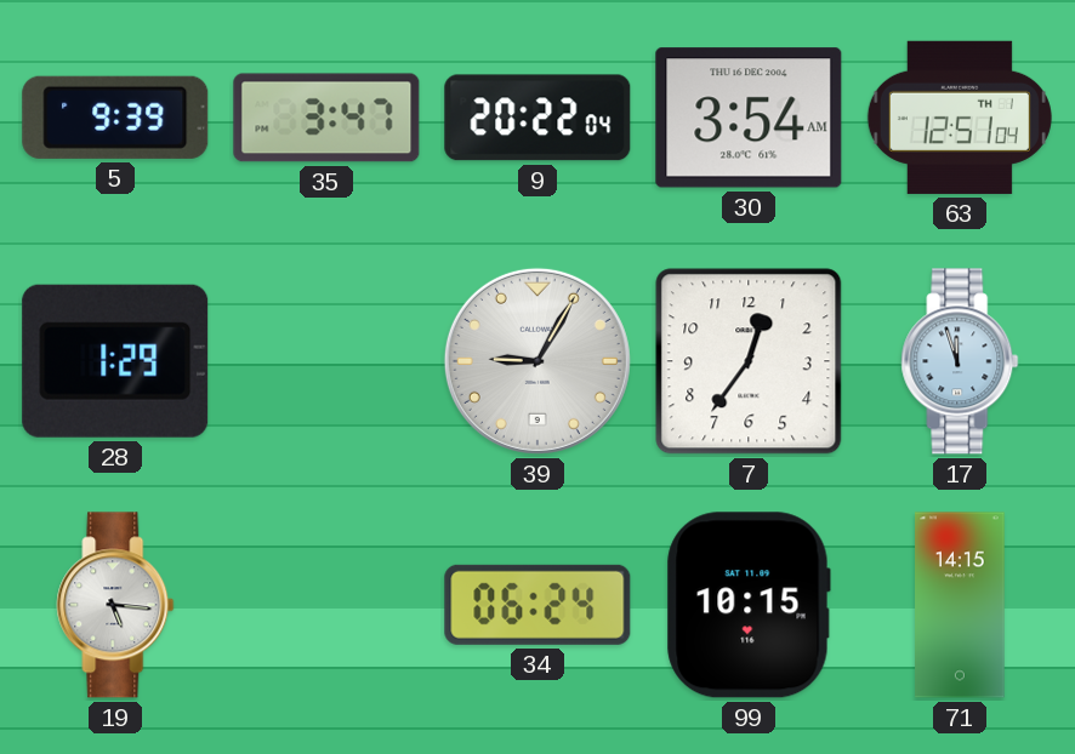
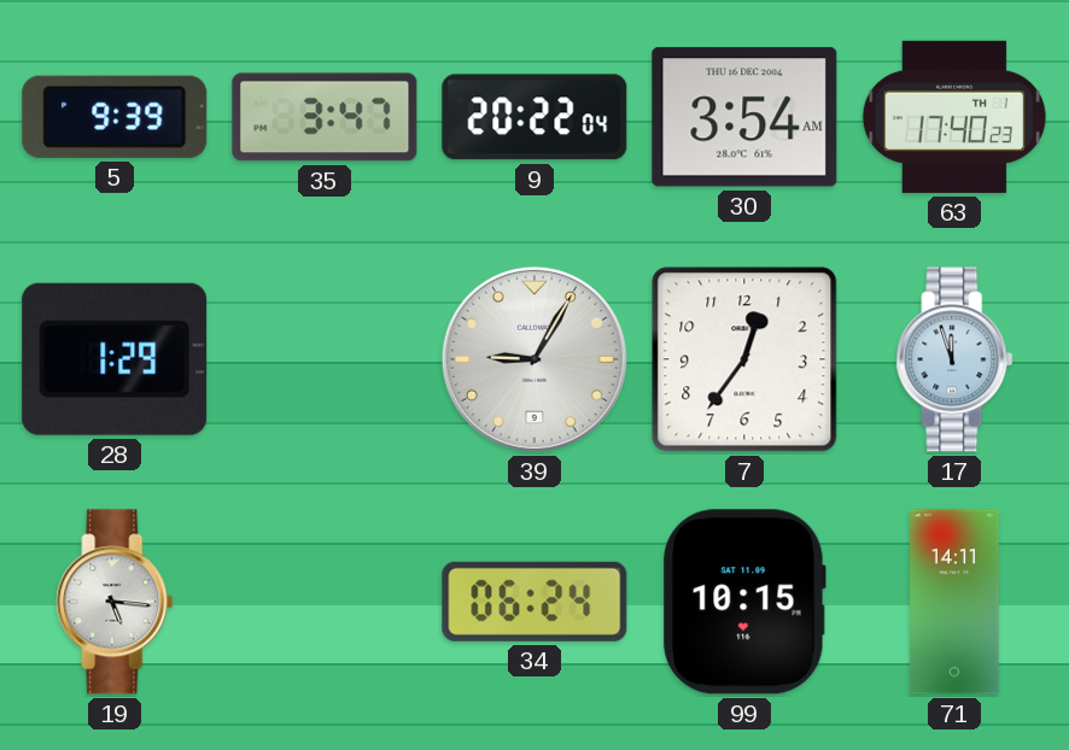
63: 12:51 -> 17:40 (954, 117)
71: 14:15 -> 14:11 (954, 602)
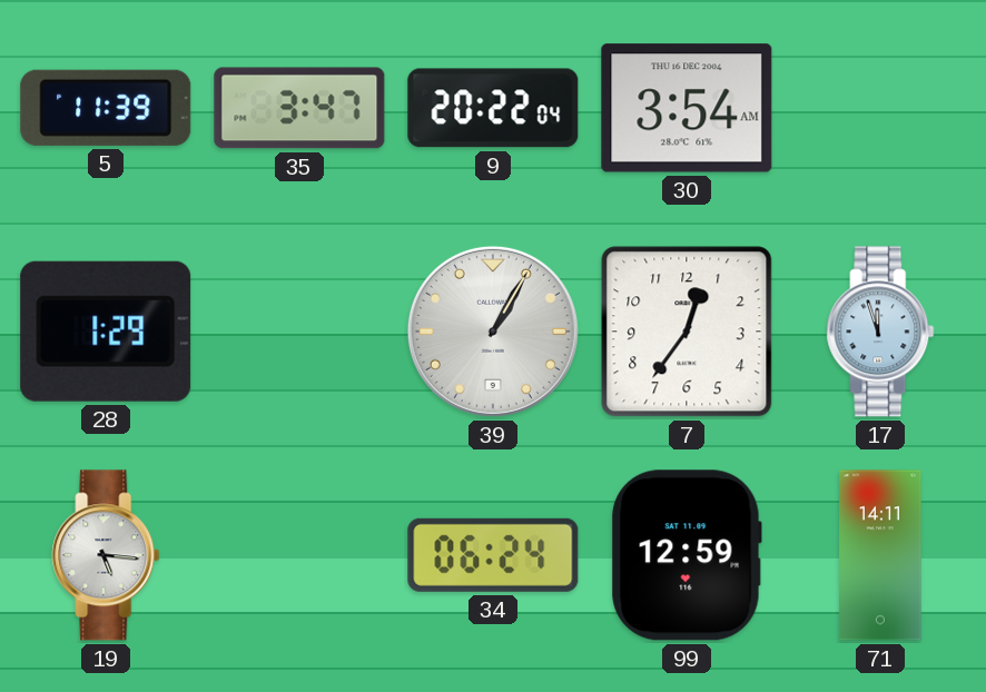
5: 9:39 -> 11:39 (106, 108)
63: 17:40 -> none (954, 117)
39: 9:05 -> 1:05 (493, 332)
99: 10:15 -> 12:59 (687, 555)
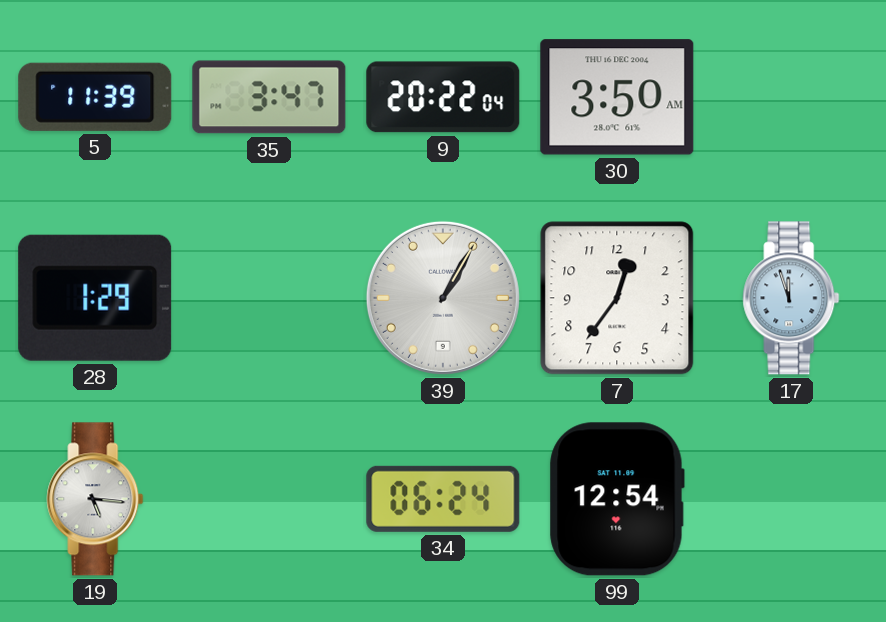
30: 3:54 -> 3:50 (617, 97)
99: 12:59 -> 12:54 (617, 499)
71: 14:11 -> none (880, 555)
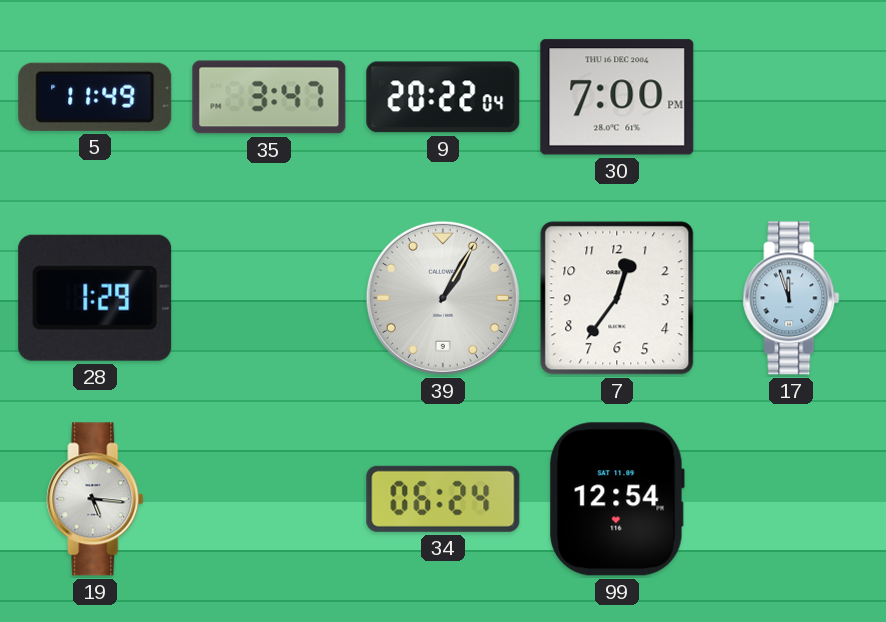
5: 11:39 -> 11:49 (95, 97)
30: 3:50 -> 7:00 (617, 97)
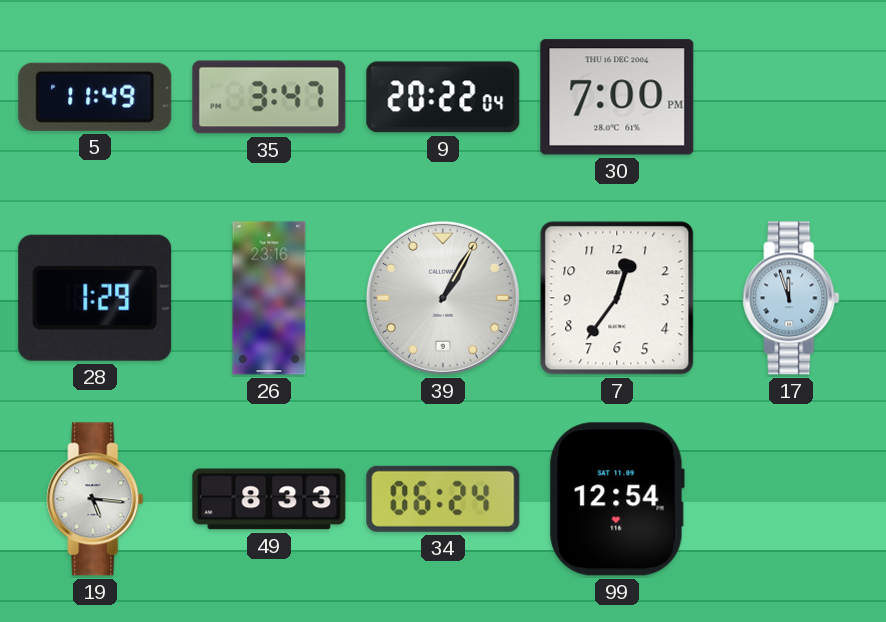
26: none -> 23:16 (269, 298)
49: none -> 8:33 (269, 499)
